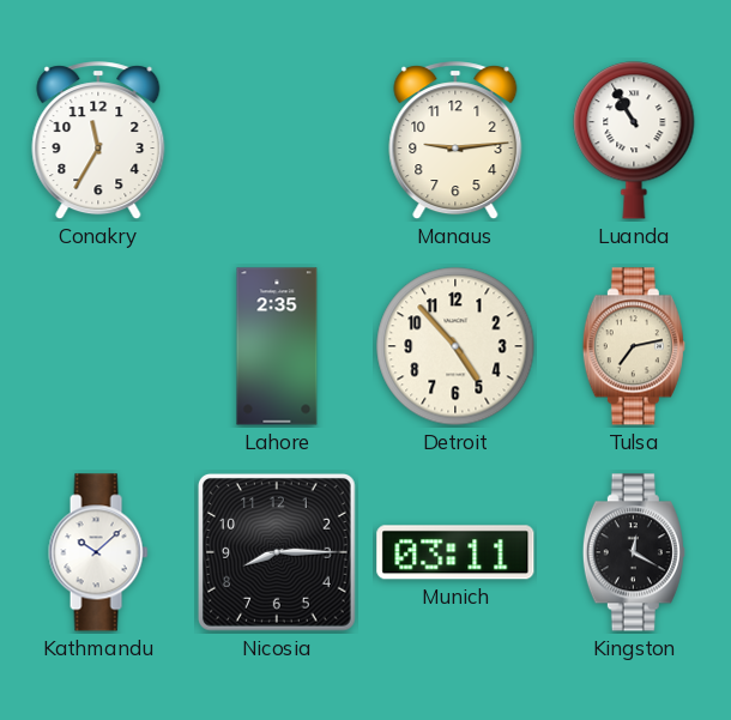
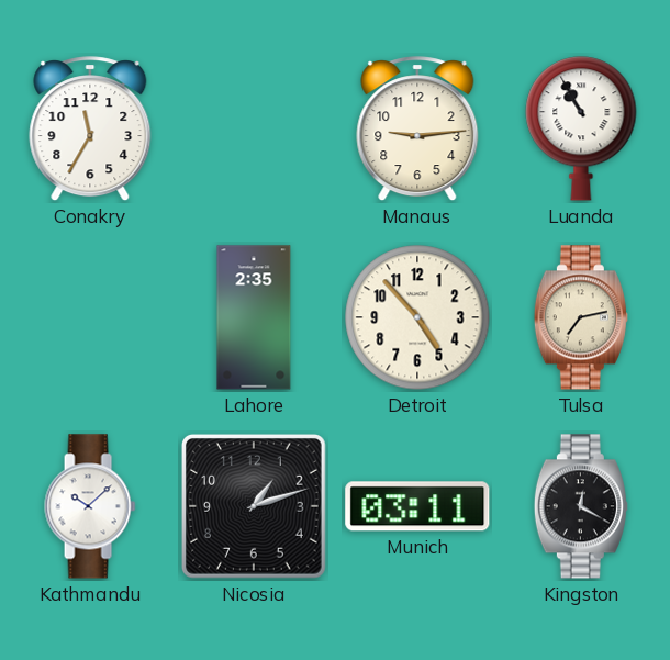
Nicosia: 8:15 -> 1:12 (254, 506)
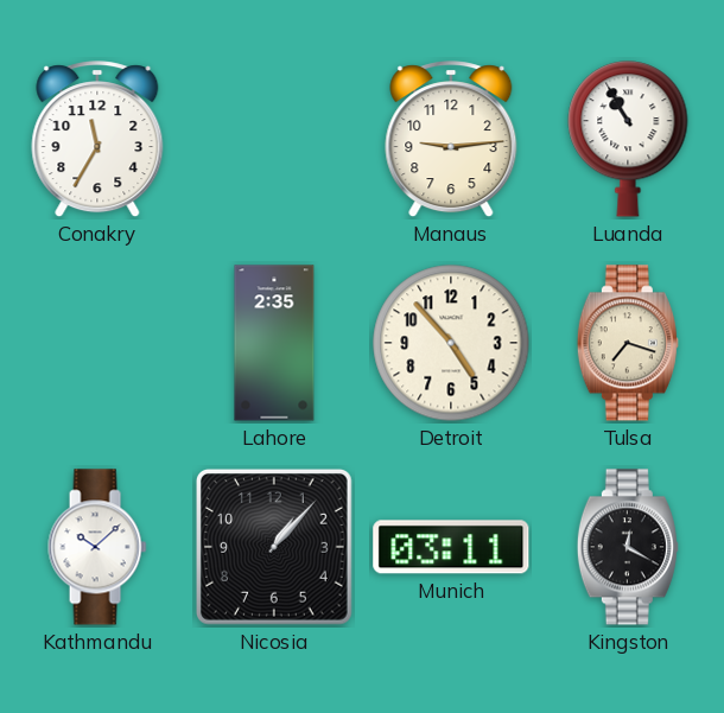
Tulsa: 7:13 -> 7:18 (628, 343)
Nicosia: 1:12 -> 1:07 (274, 547)
